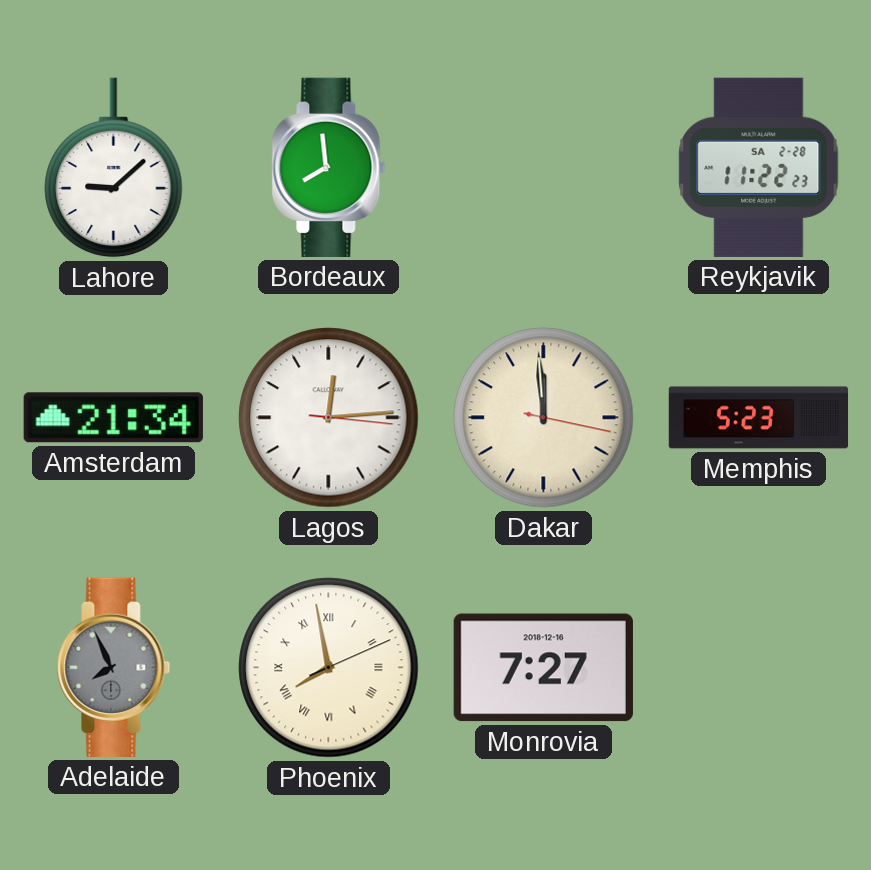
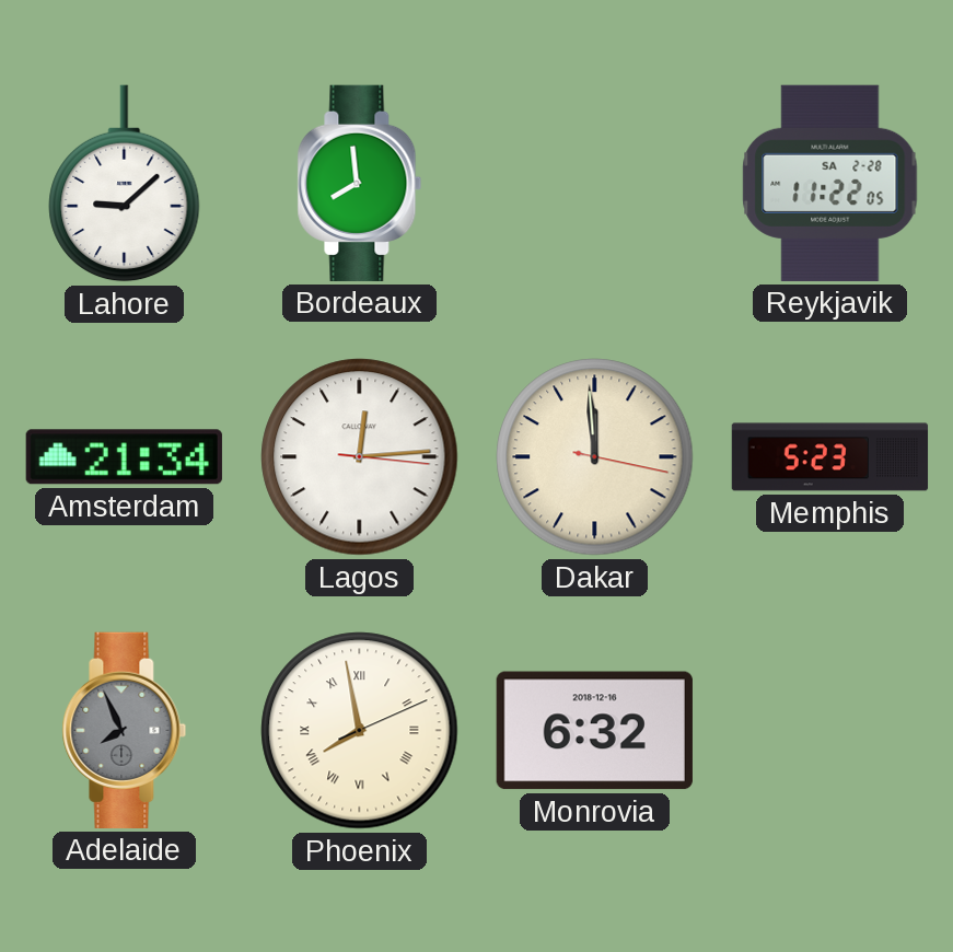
Reykjavik: 11:22:23 -> 11:22:05 (830, 183)
Monrovia: 7:27 -> 6:32 (594, 731)
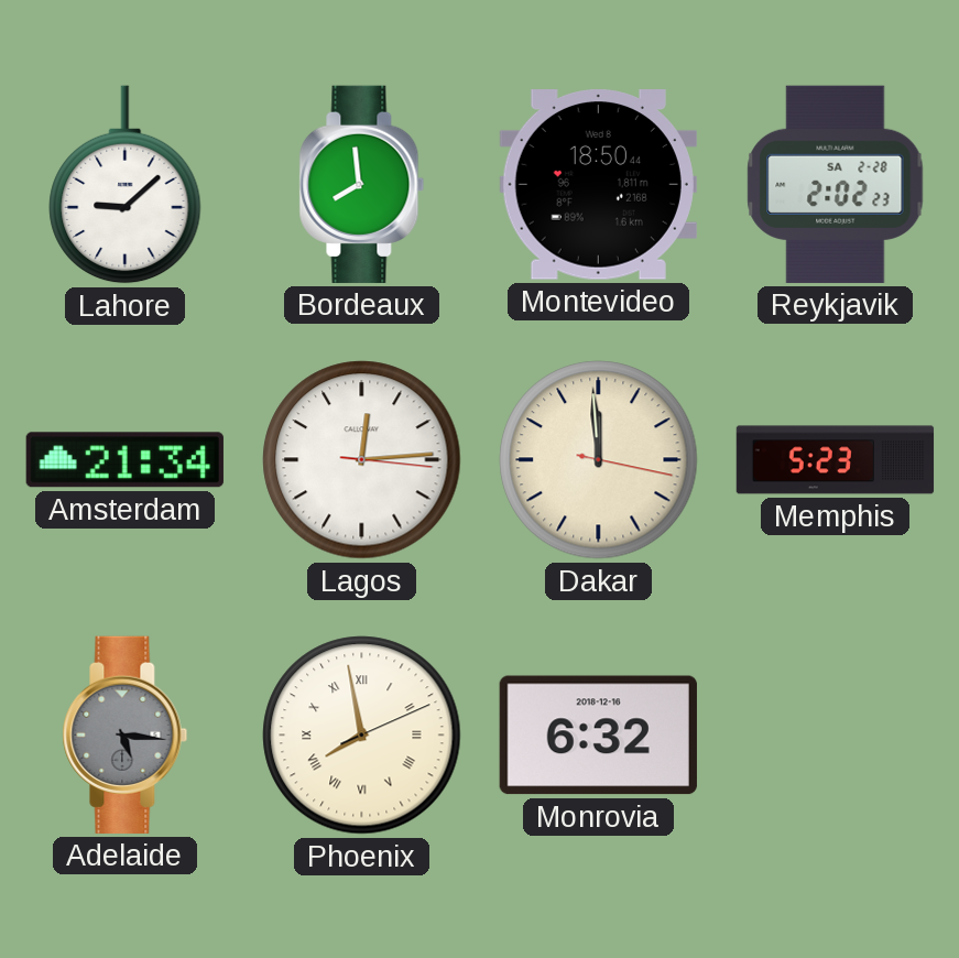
Montevideo: none -> 18:50 (598, 185)
Reykjavik: 11:22 -> 2:02 (836, 184)
Adelaide: 7:56 -> 5:16 (126, 734)
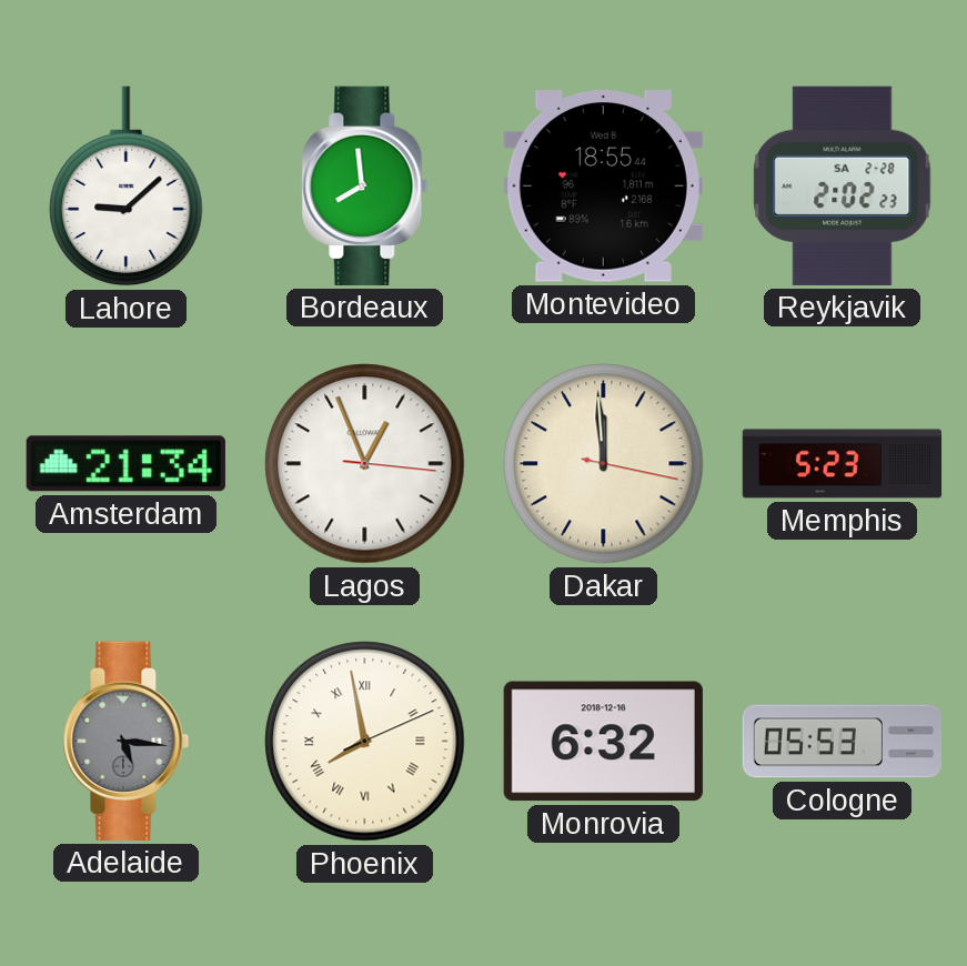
Montevideo: 18:50 -> 18:55 (603, 187)
Lagos: 12:14 -> 12:56 (365, 464)
Cologne: none -> 05:53 (842, 742)
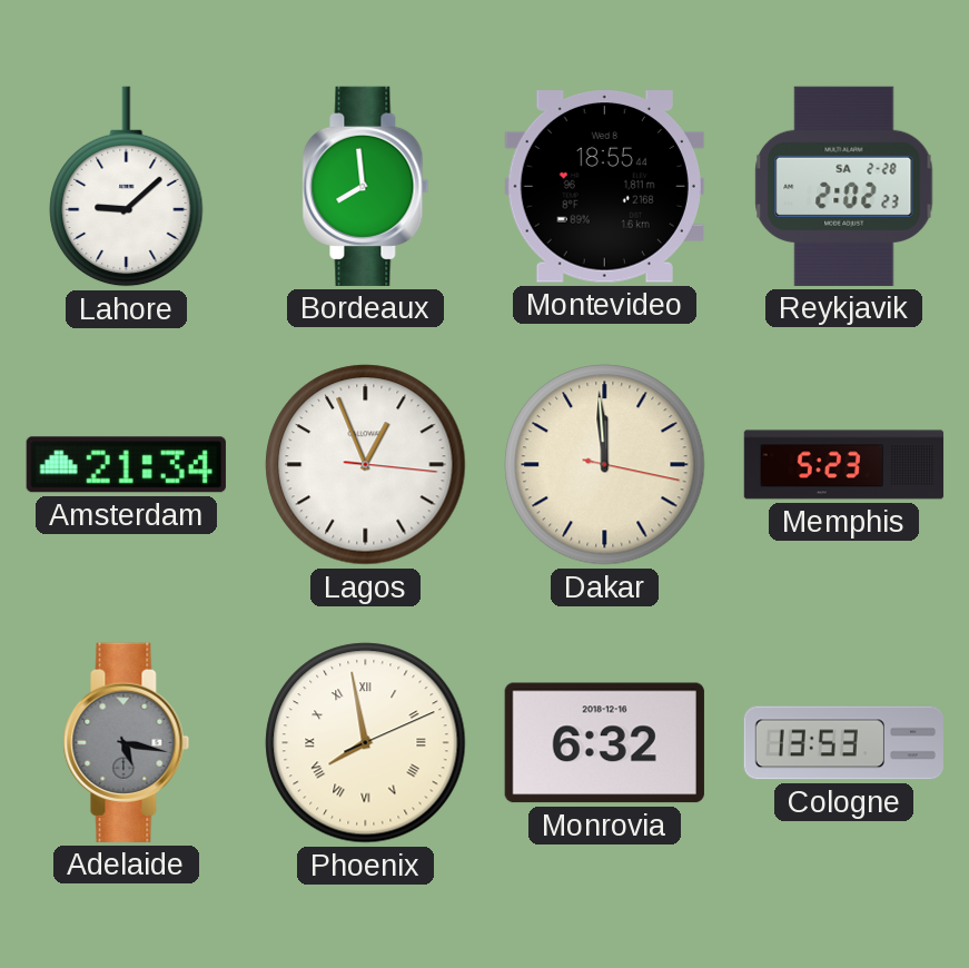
Adelaide: 5:16 -> 5:17 (127, 742)
Cologne: 05:53 -> 13:53 (843, 743)
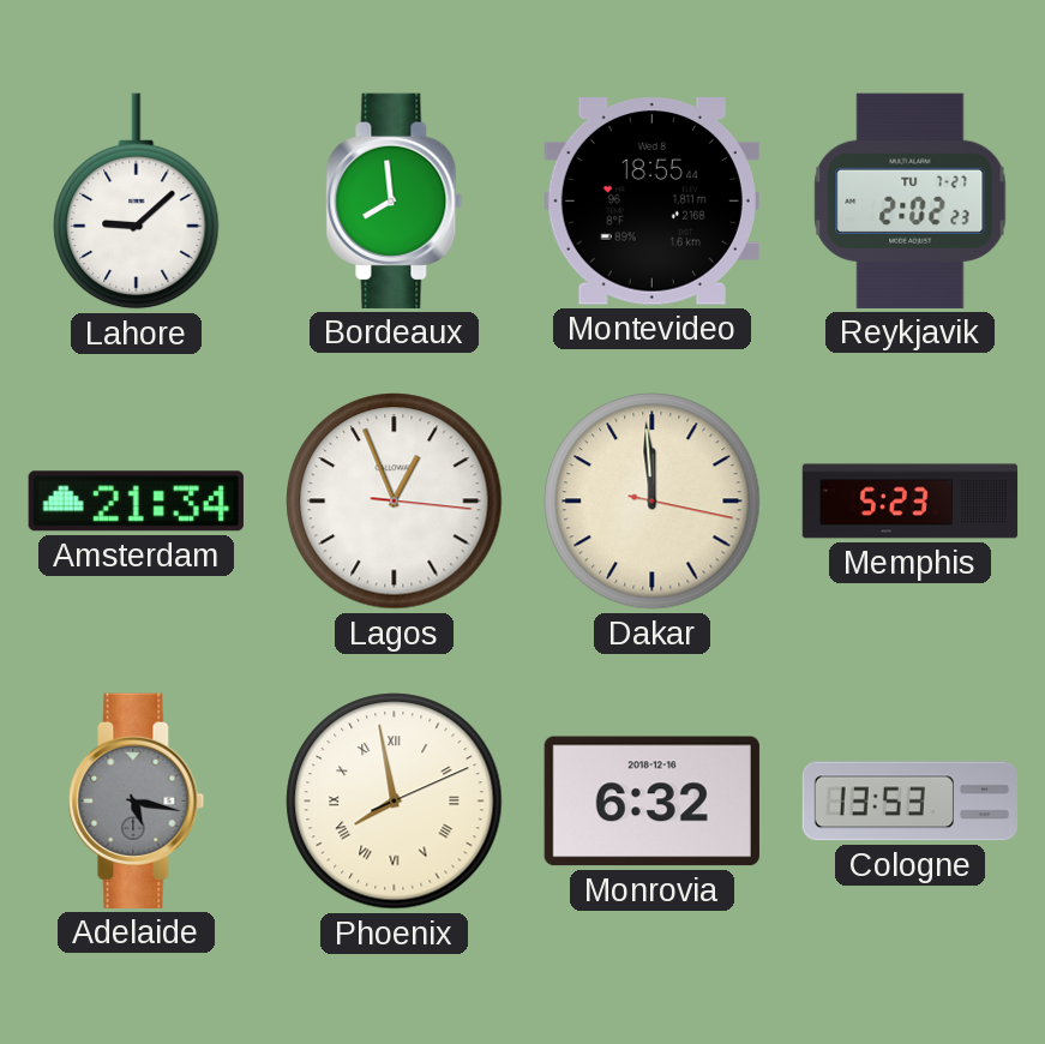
Reykjavik date: SA 2-28 -> TU 7-27 (911, 200)
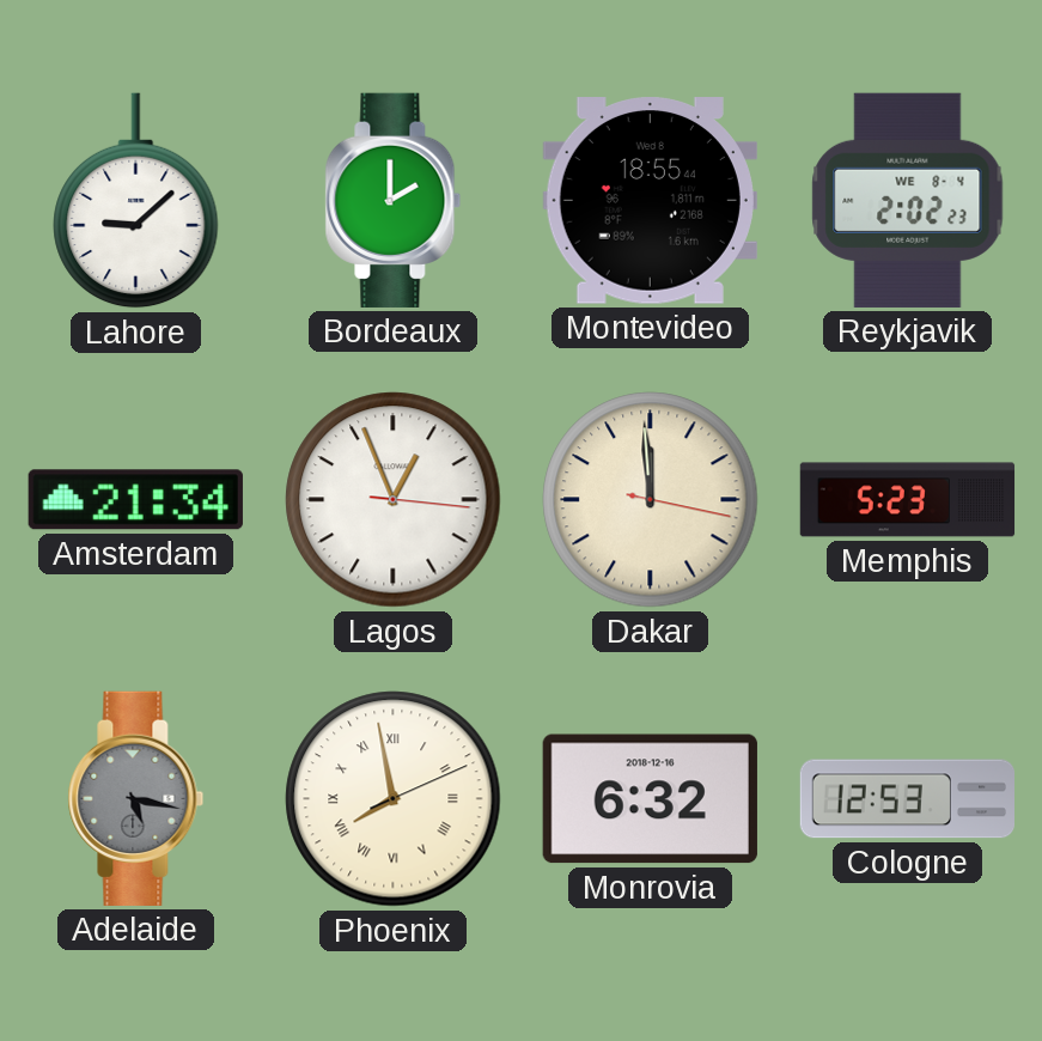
Bordeaux: 7:59 -> 2:00 (394, 200)
Reykjavik date: TU 7-27 -> WE 8-4 (908, 200)
Cologne: 13:53 -> 12:53 (907, 799)
